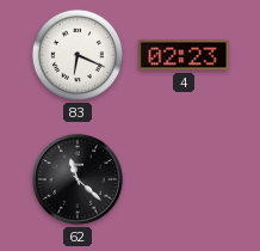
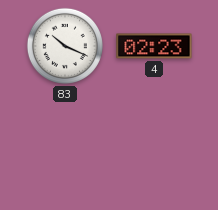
83: 6:19 -> 10:19 (65, 46)
62: 11:22 -> none (79, 180)
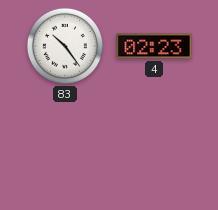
83: 10:19 -> 10:24 (65, 46)
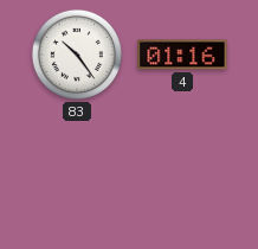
4: 02:23 -> 01:16 (182, 55)
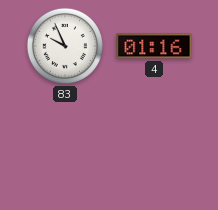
83: 10:24 -> 9:56 (65, 46)
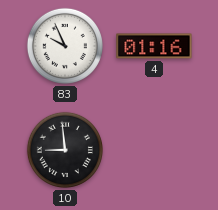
10: none -> 8:59 (65, 150)
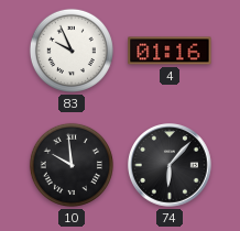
10: 8:59 -> 9:59 (72, 165)
74: none -> 6:07 (171, 166)
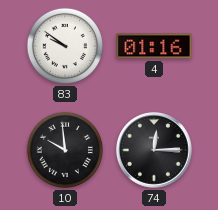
83: 9:56 -> 9:51 (65, 46)
74: 6:07 -> 12:15 (155, 151)
